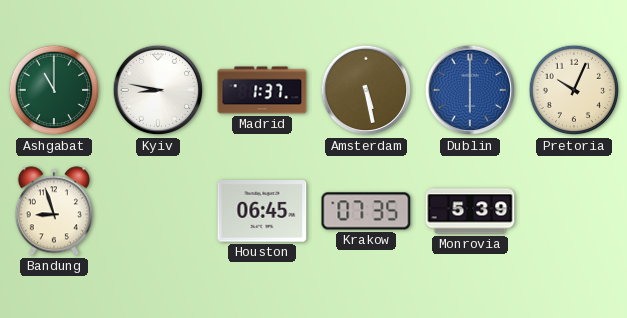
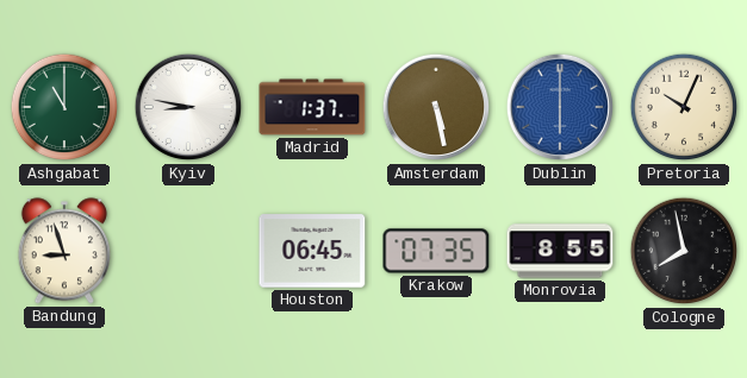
Monrovia: 5:39 -> 8:55 (560, 251)
Cologne: none -> 7:58 (684, 251)
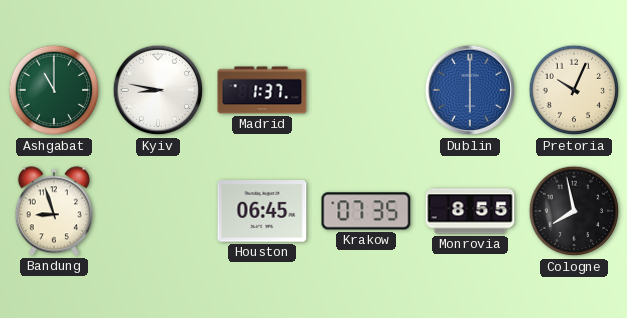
Amsterdam: 5:28 -> none (436, 107)
